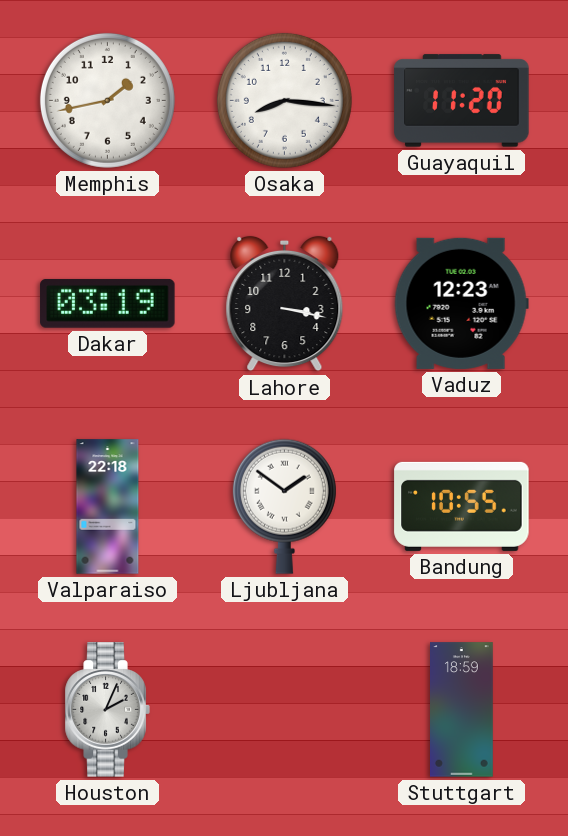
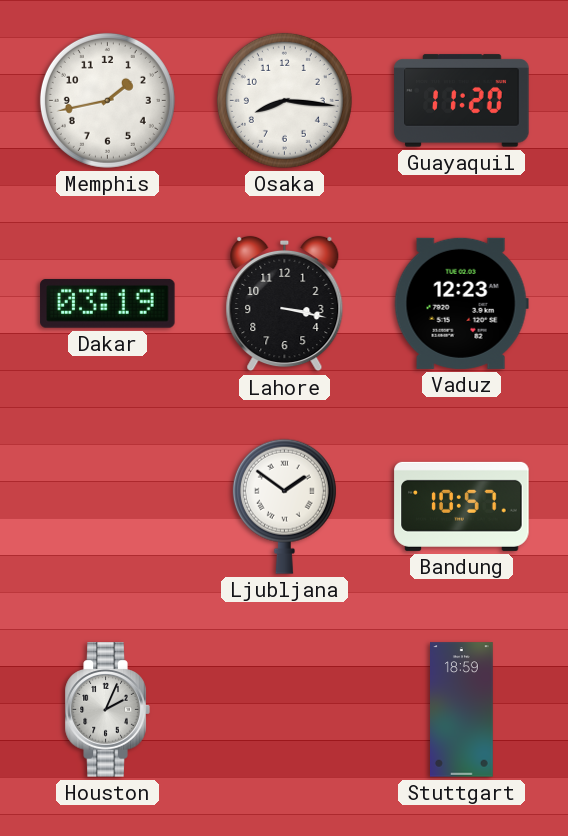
Valparaiso: 22:18 -> none (108, 507)
Bandung: 10:55 -> 10:57 (462, 506)
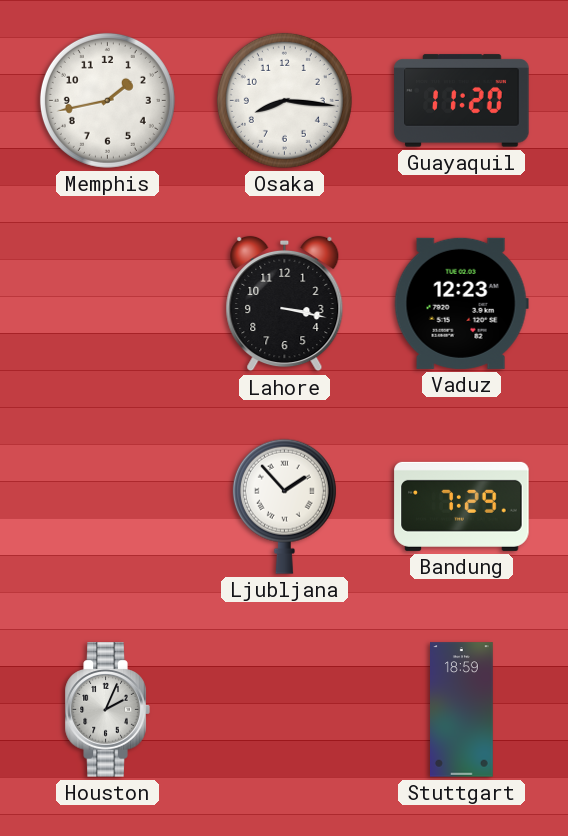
Dakar: 03:19 -> none (108, 303)
Ljubljana: 1:51 -> 1:53 (284, 506)
Bandung: 10:57 -> 7:29 (462, 506)
